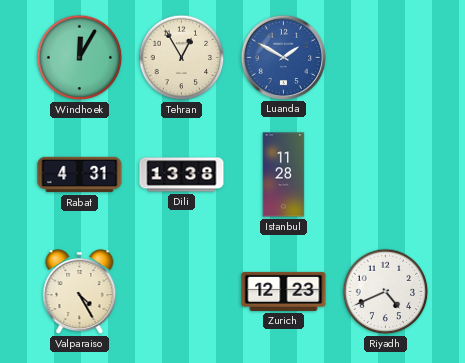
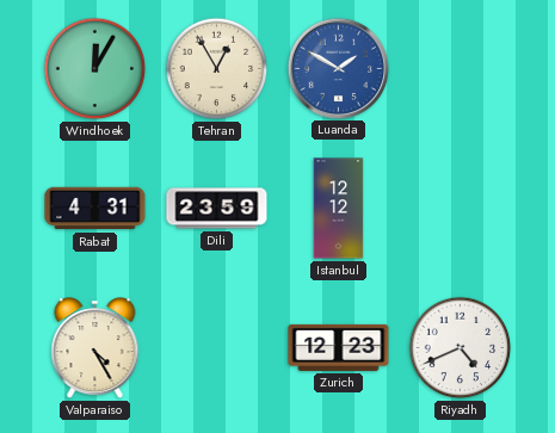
Dili: 13:38 -> 23:59 (217, 209)
Istanbul: 11:28 -> 12:12 (339, 209)
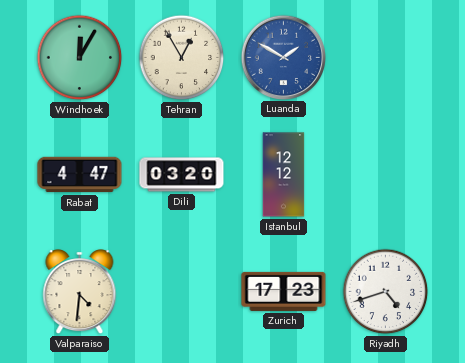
Rabat: 4:31 -> 4:47 (80, 175)
Dili: 23:59 -> 03:20 (182, 175)
Valparaiso: 4:25 -> 4:31 (80, 292)
Zurich: 12:23 -> 17:23 (284, 291)
Riyadh: 4:41 -> 4:42 (386, 292)
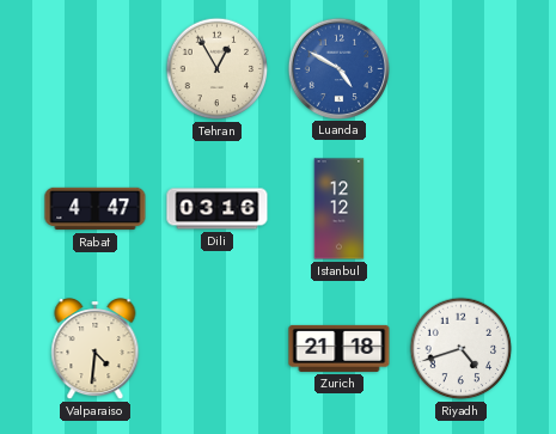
Windhoek: 12:05 -> none (80, 58)
Luanda: 1:50 -> 4:50 (338, 68)
Dili: 03:20 -> 03:16 (218, 209)
Zurich: 17:23 -> 21:18 (340, 348)
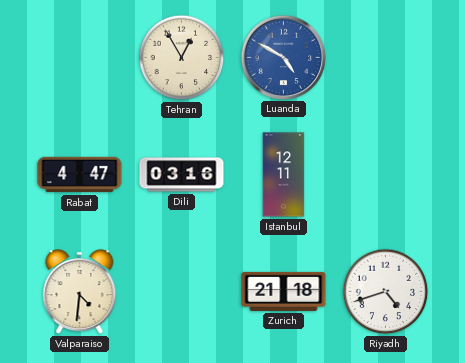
Istanbul: 12:12 -> 12:11 (284, 175)
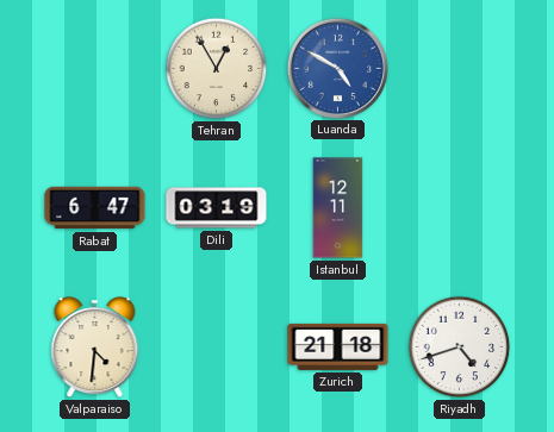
Rabat: 4:47 -> 6:47 (95, 208)
Dili: 03:16 -> 03:19 (217, 208)
